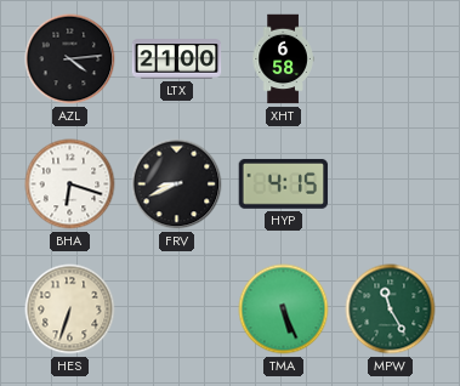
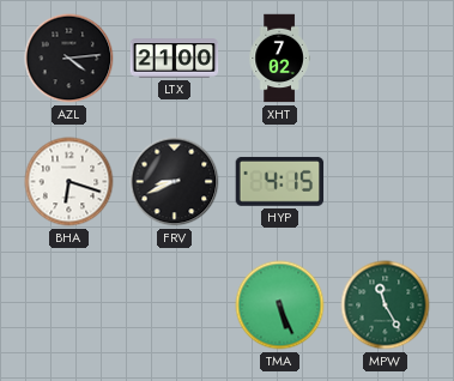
XHT: 6:58 -> 7:02 (279, 59)
HES: 6:33 -> none (70, 310)
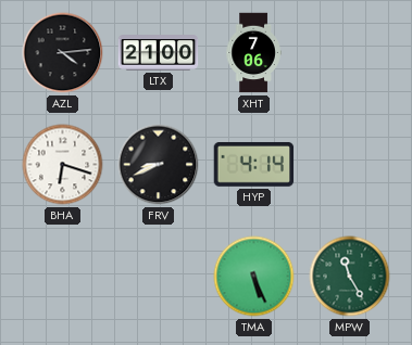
XHT: 7:02 -> 7:06 (253, 53)
HYP: 4:15 -> 4:14 (254, 164)
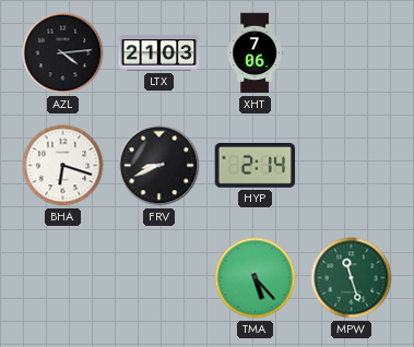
LTX: 21:00 -> 21:03 (159, 53)
HYP: 4:14 -> 2:14 (256, 165)
TMA: 5:26 -> 5:23 (256, 278)
MPW: 11:25 -> 11:27 (352, 278)
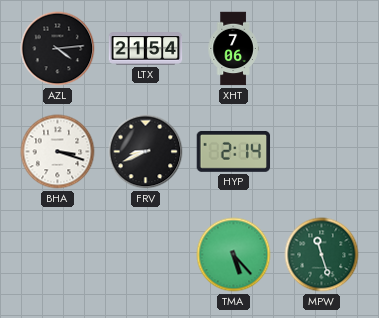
LTX: 21:03 -> 21:54 (146, 49)
BHA: 6:18 -> 3:18 (58, 152)
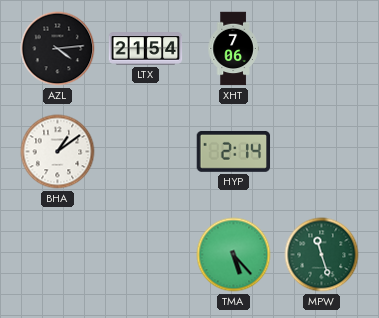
BHA: 3:18 -> 1:09 (58, 152)
FRV: 8:41 -> none (146, 152)
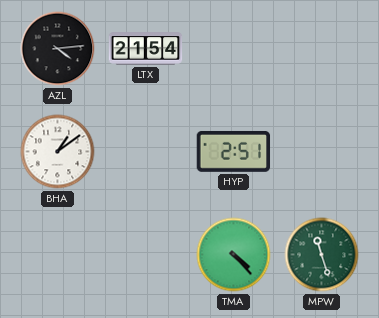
XHT: 7:06 -> none (233, 49)
HYP: 2:14 -> 2:51 (234, 151)
TMA: 5:23 -> 4:23 (234, 255)
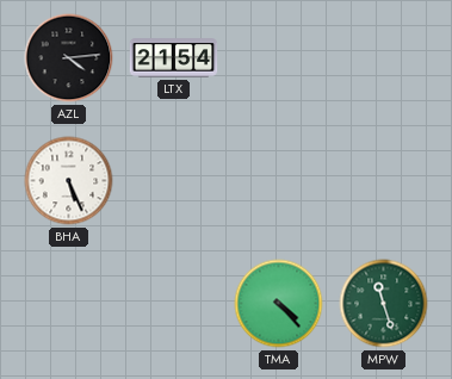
BHA: 1:09 -> 5:26 (69, 181)
HYP: 2:51 -> none (234, 151)
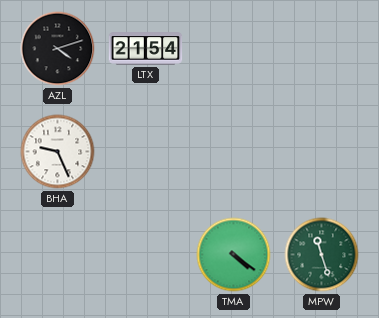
AZL: 4:14 -> 4:12 (58, 49)
BHA: 5:26 -> 9:26 (58, 152)
TMA: 4:23 -> 4:21 (234, 255)
